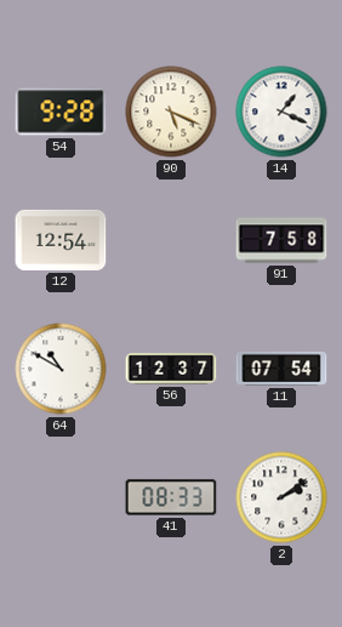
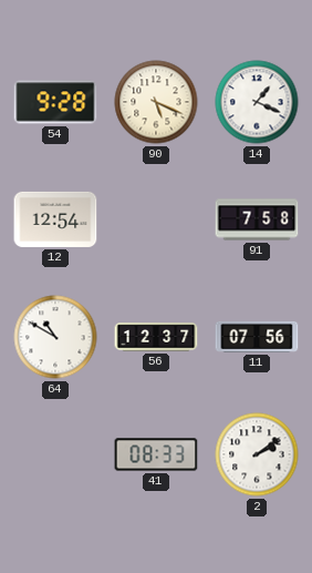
11: 07:54 -> 07:56 (257, 337)
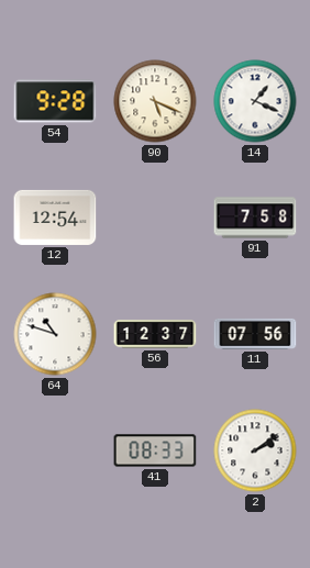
64: 10:50 -> 10:48 (55, 334)
